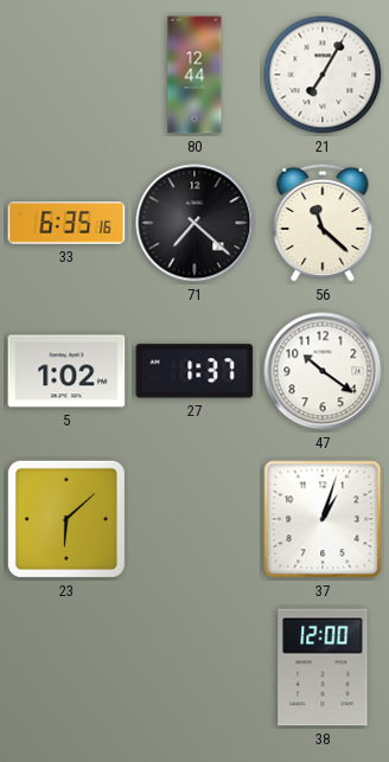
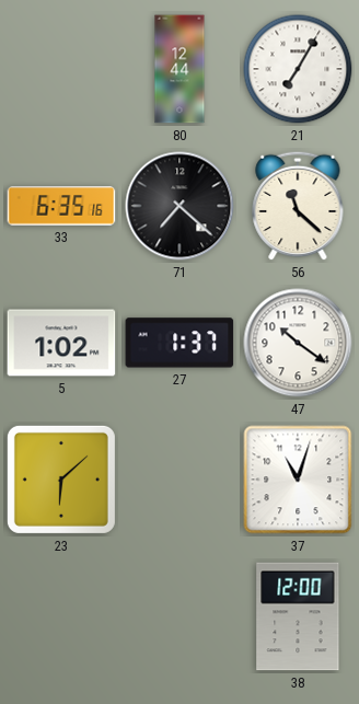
37: 1:03 -> 11:03 (298, 480)
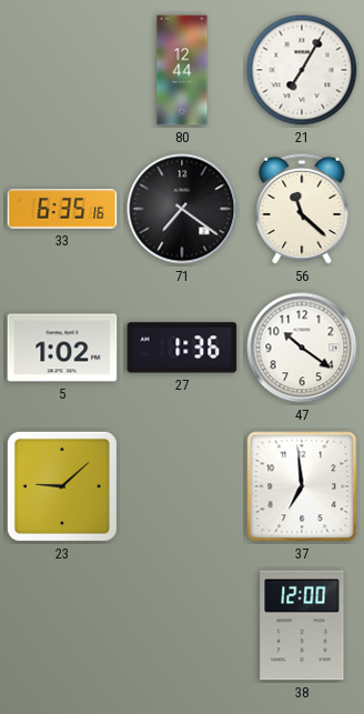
71: 7:22 -> 7:21 (182, 209)
27: 1:37 -> 1:36 (182, 348)
23: 6:08 -> 9:08 (62, 486)
37: 11:03 -> 6:59 (302, 486)
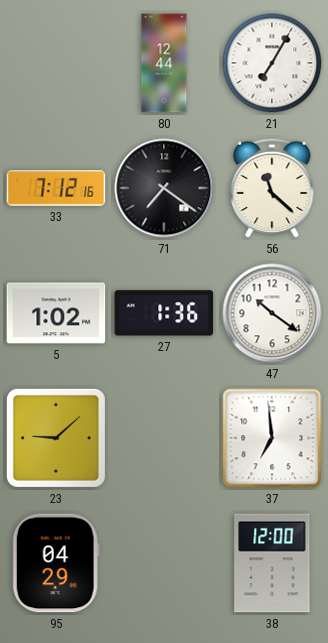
33: 6:35 -> 7:12 (56, 188)
95: none -> 04:29 (56, 563)
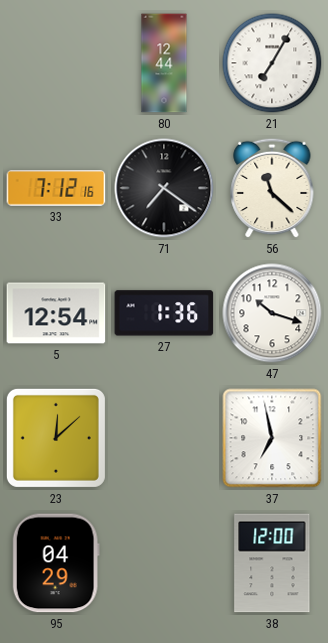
5: 1:02 -> 12:54 (56, 313)
47: 10:21 -> 10:18 (272, 313)
23: 9:08 -> 12:08 (56, 438)
37: 6:59 -> 6:58 (272, 438)
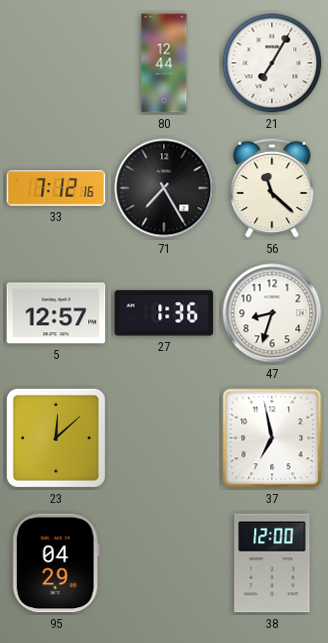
71: 7:21 -> 7:25 (164, 188)
5: 12:54 -> 12:57 (56, 313)
47: 10:18 -> 8:33 (272, 313)
